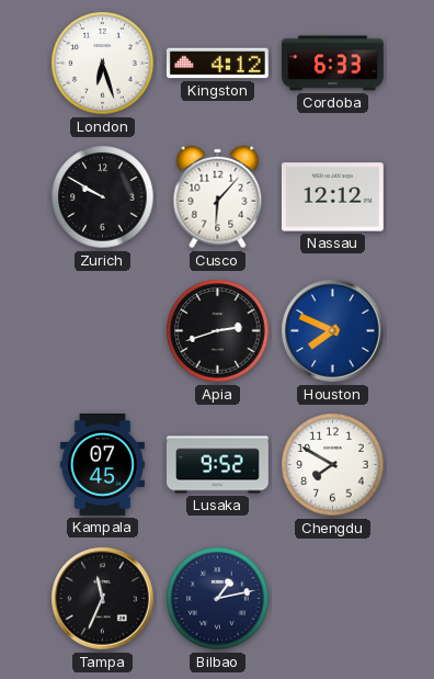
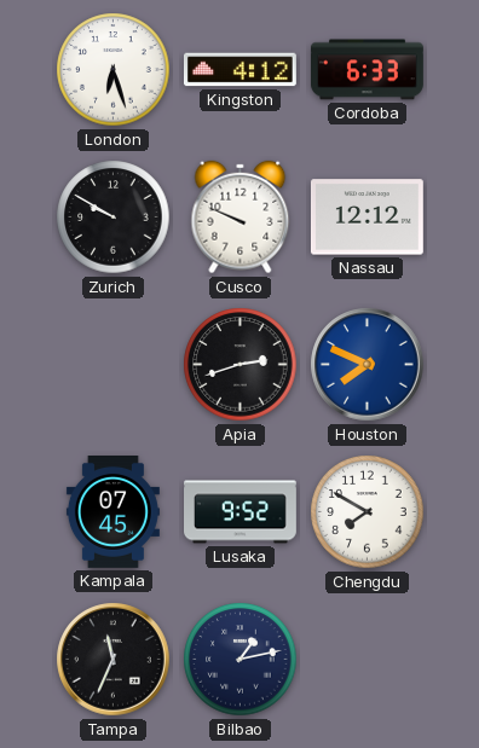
Cusco: 6:07 -> 9:49 (241, 218)
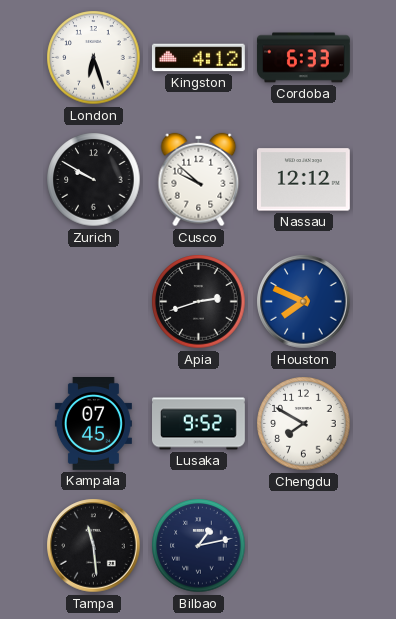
Cusco: 9:49 -> 9:52 (199, 180)
Tampa: 11:34 -> 11:29 (94, 546)
